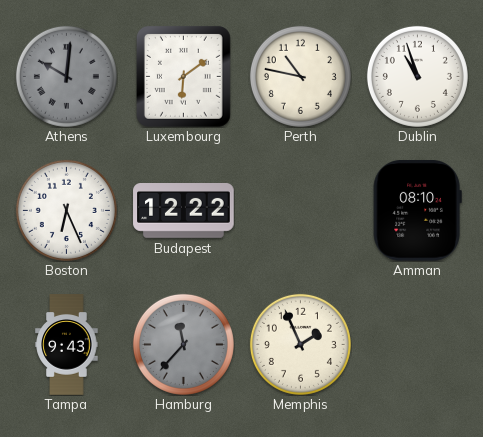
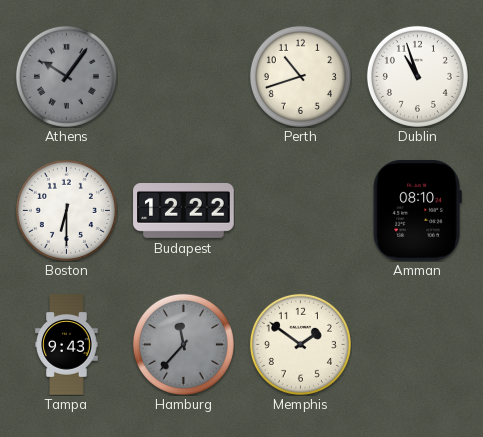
Athens: 10:01 -> 10:06 (66, 76)
Luxembourg: 6:09 -> none (183, 76)
Perth: 10:47 -> 10:42 (300, 76)
Boston: 6:26 -> 6:30 (66, 210)
Memphis: 1:56 -> 1:51 (300, 344)
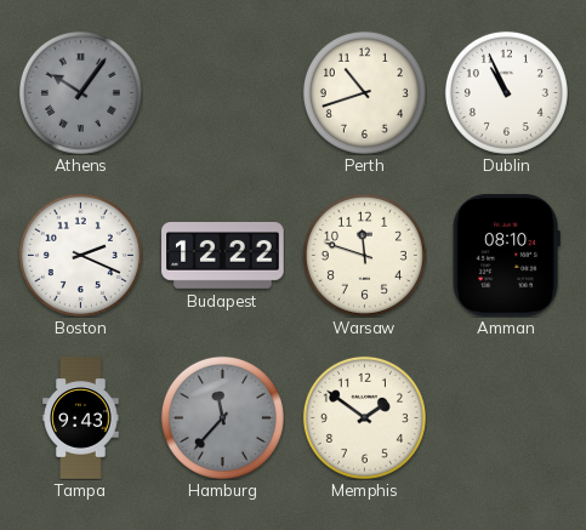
Dublin: 10:57 -> 10:56 (506, 92)
Boston: 6:30 -> 2:19 (80, 255)
Warsaw: none -> 11:48 (364, 255)
